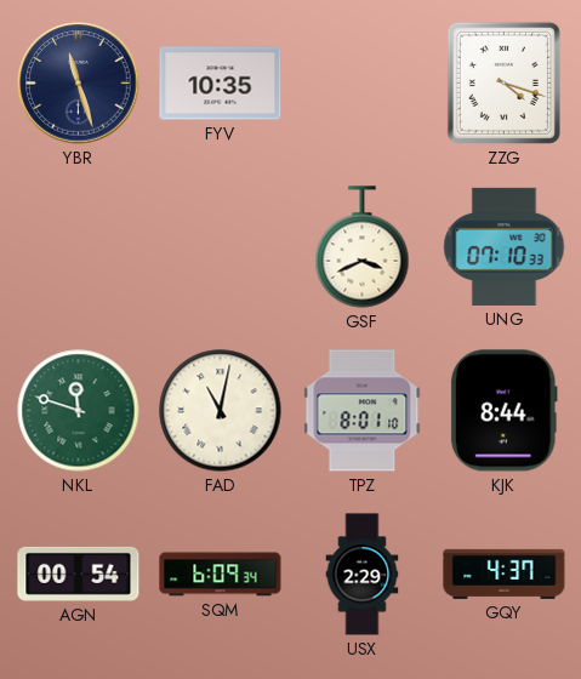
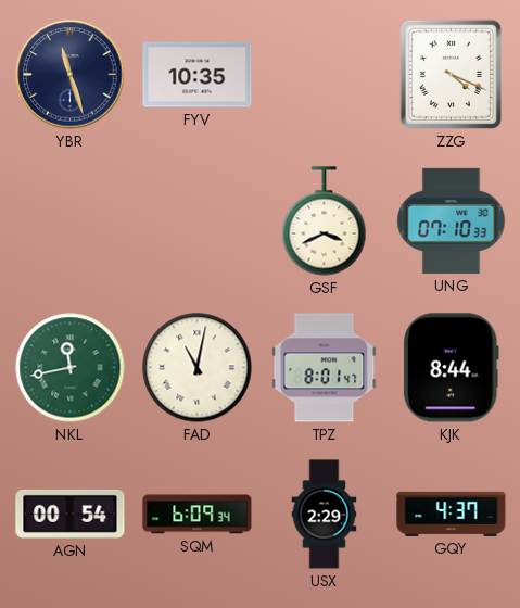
ZZG: 4:18 -> 4:19 (451, 74)
NKL: 11:48 -> 11:43 (71, 368)
TPZ: 8:01:10 -> 8:01:47 (325, 368)
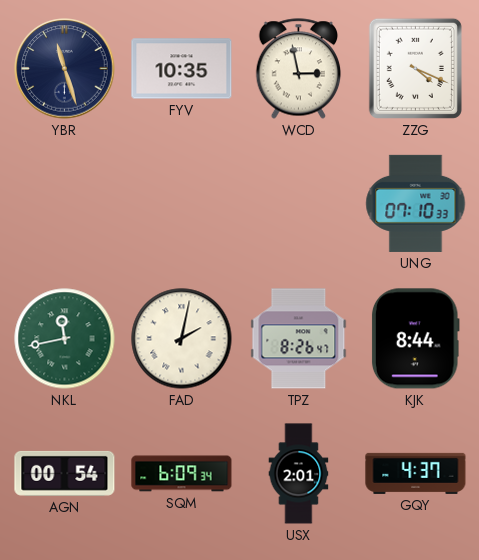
WCD: none -> 2:58 (299, 69)
GSF: 3:41 -> none (325, 221)
FAD: 11:02 -> 2:02 (182, 339)
TPZ: 8:01 -> 8:26 (299, 339)
USX: 2:29 -> 2:01 (299, 474)
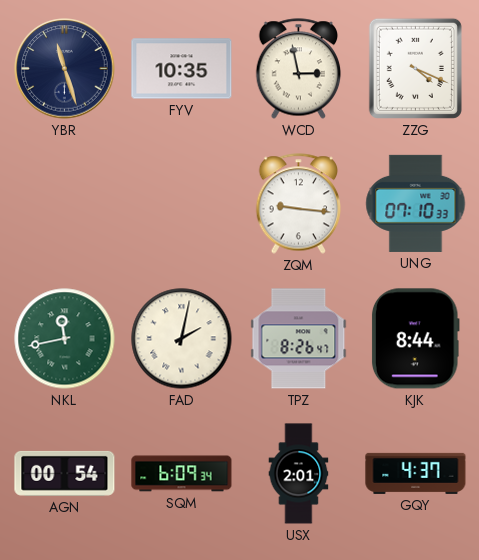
ZQM: none -> 9:16 (299, 204)
